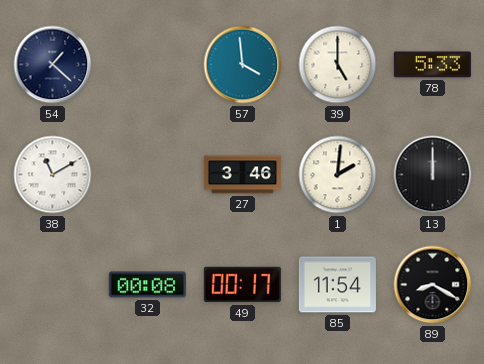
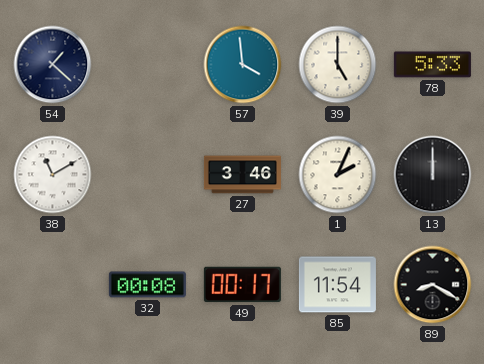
1: 2:01 -> 2:04 (338, 175)
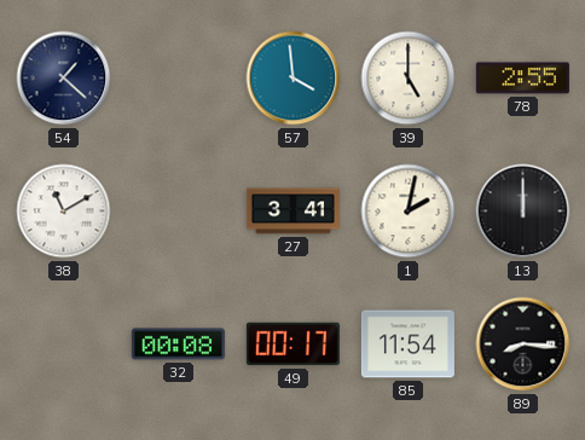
78: 5:33 -> 2:55 (522, 79)
27: 3:46 -> 3:41 (292, 212)
1: 2:04 -> 2:02 (409, 212)
89: 8:20 -> 8:16 (523, 345)
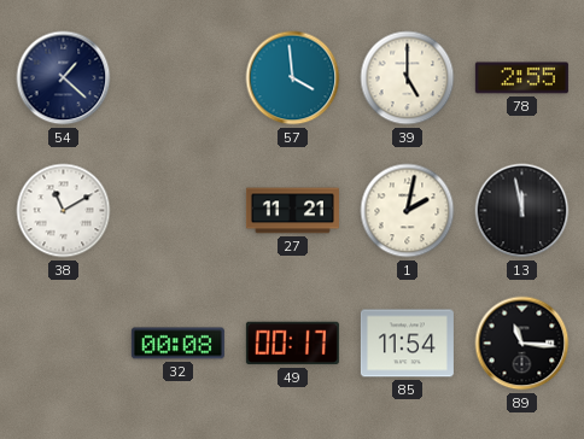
27: 3:41 -> 11:21 (292, 211)
13: 12:00 -> 11:58 (522, 211)
89: 8:16 -> 11:16 (522, 344)
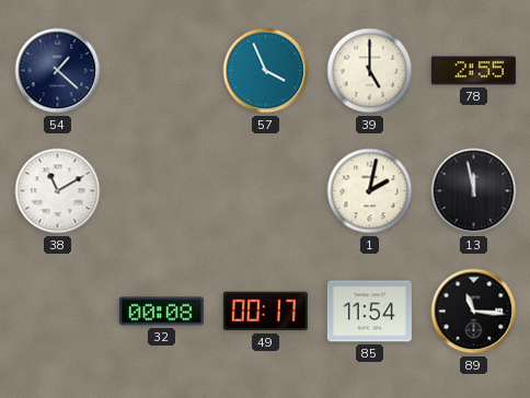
57: 3:59 -> 3:56 (266, 71)
27: 11:21 -> none (292, 211)
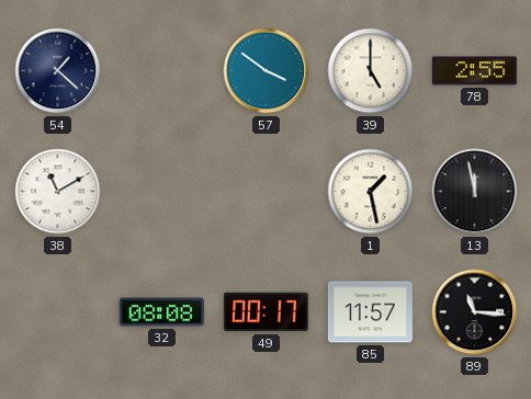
57: 3:56 -> 3:51 (267, 71)
1: 2:02 -> 1:28 (371, 192)
32: 00:08 -> 08:08 (161, 312)
85: 11:54 -> 11:57 (370, 312)
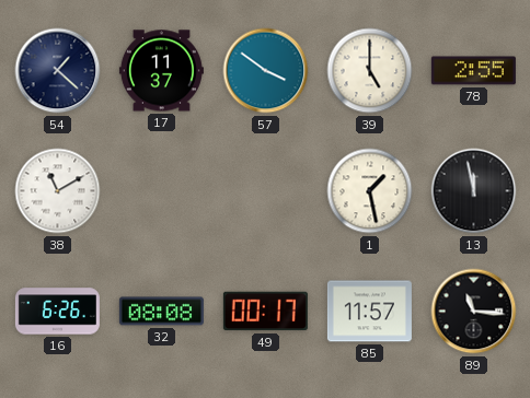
17: none -> 11:37 (161, 71)
16: none -> 6:26 (57, 312)
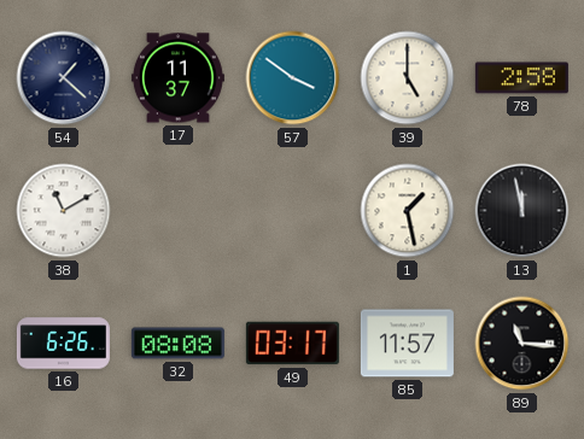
78: 2:55 -> 2:58 (521, 78)
49: 00:17 -> 03:17 (292, 344)
